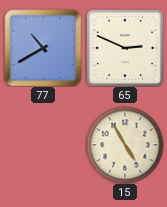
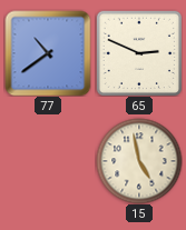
77: 10:40 -> 10:39 (48, 53)
15: 4:55 -> 4:58 (139, 161)
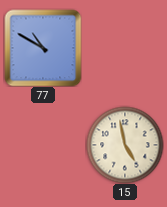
77: 10:39 -> 10:50 (43, 48)
65: 2:49 -> none (139, 53)
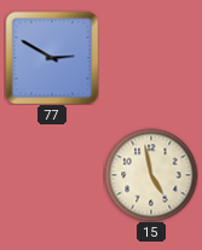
77: 10:50 -> 2:50 (52, 58)
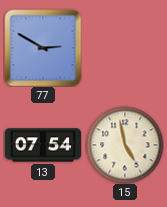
13: none -> 07:54 (43, 145)
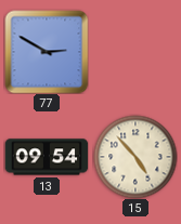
13: 07:54 -> 09:54 (47, 157)
15: 4:58 -> 4:53 (135, 157)
